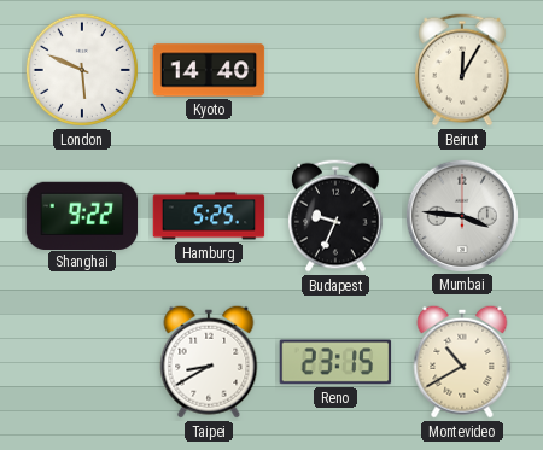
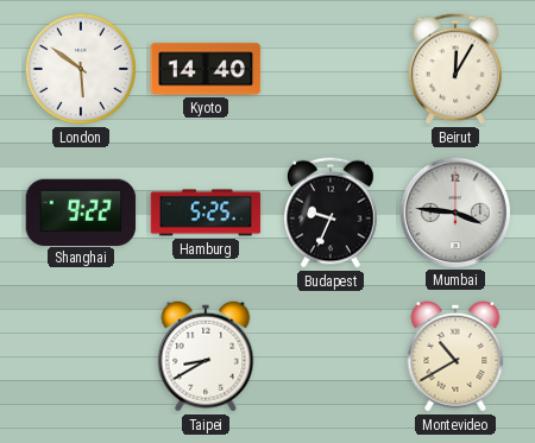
London: 5:49 -> 5:51 (81, 69)
Reno: 23:15 -> none (335, 362)
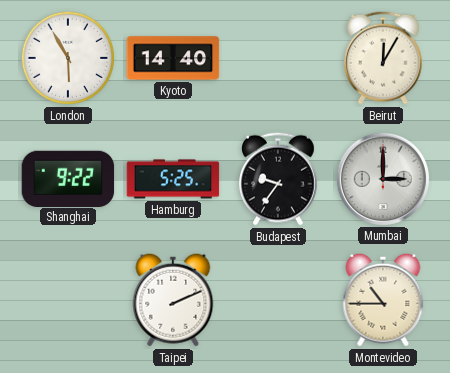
London: 5:51 -> 5:55 (68, 58)
Budapest: 9:34 -> 9:36 (279, 179)
Mumbai: 3:46 -> 3:00 (382, 178)
Taipei: 8:40 -> 2:11 (173, 300)
Montevideo: 10:40 -> 10:45 (383, 300)
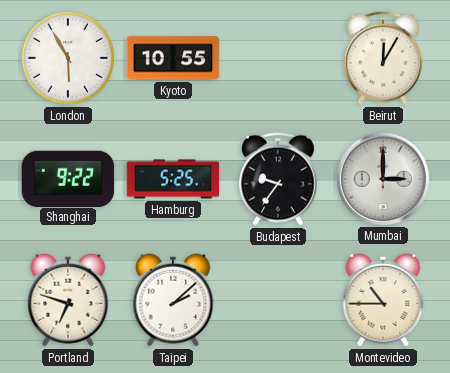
Kyoto: 14:40 -> 10:55 (173, 58)
Portland: none -> 6:48 (68, 300)
Taipei: 2:11 -> 2:08 (173, 300)
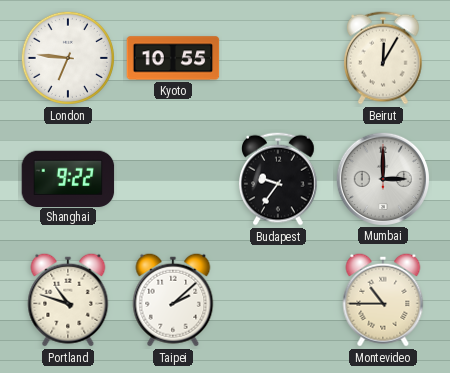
London: 5:55 -> 6:46 (68, 58)
Hamburg: 5:25 -> none (173, 179)
Portland: 6:48 -> 10:48 (68, 300)
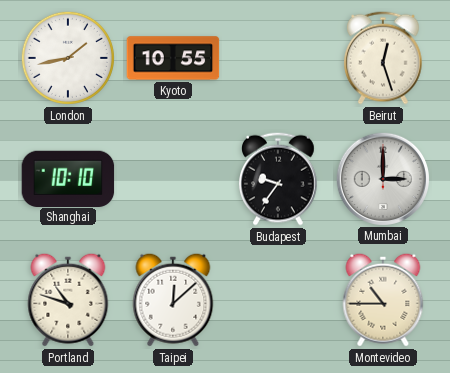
London: 6:46 -> 1:43 (68, 58)
Beirut: 12:05 -> 12:27 (384, 58)
Shanghai: 9:22 -> 10:10 (68, 178)
Taipei: 2:08 -> 12:08 (173, 300)
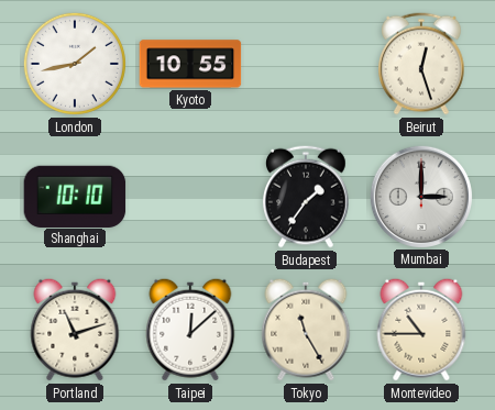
Budapest: 9:36 -> 1:36 (307, 197)
Portland: 10:48 -> 11:12 (75, 330)
Tokyo: none -> 11:25 (306, 330)
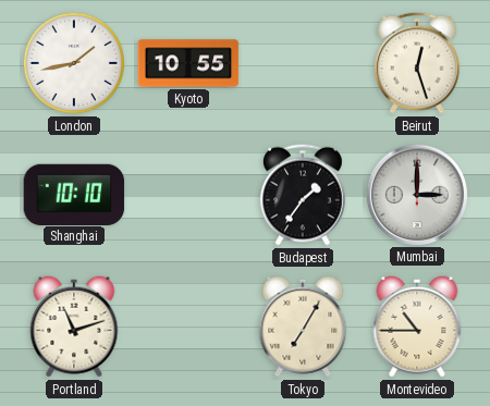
Taipei: 12:08 -> none (190, 330)
Tokyo: 11:25 -> 7:05 (303, 327)
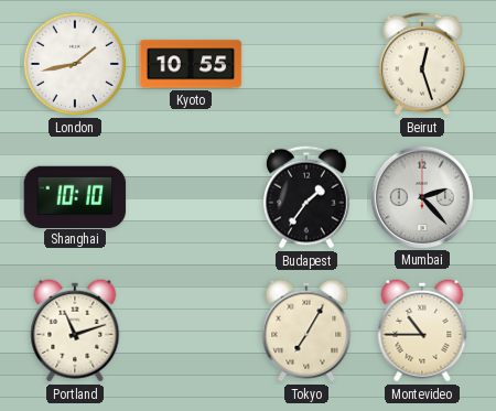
Mumbai: 3:00 -> 2:23 (421, 196)
